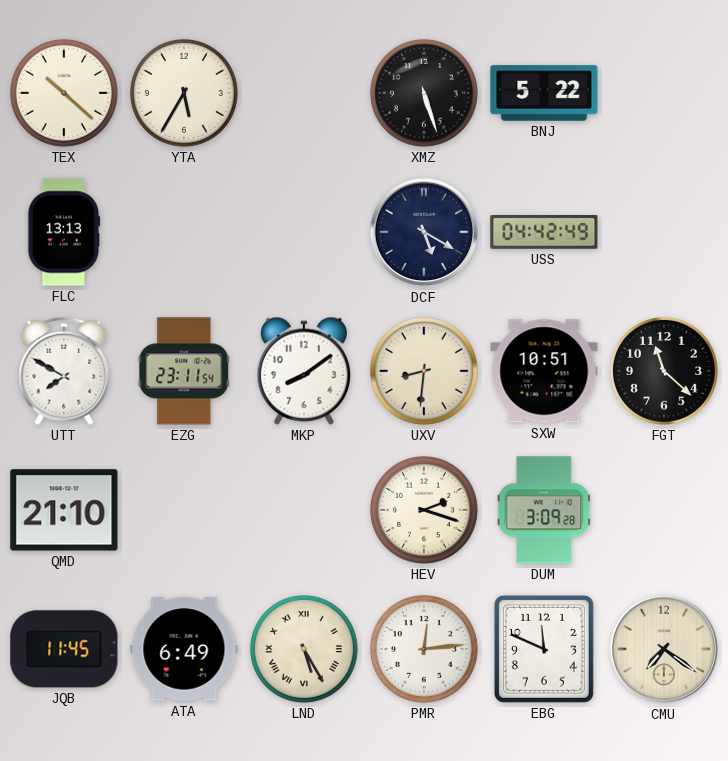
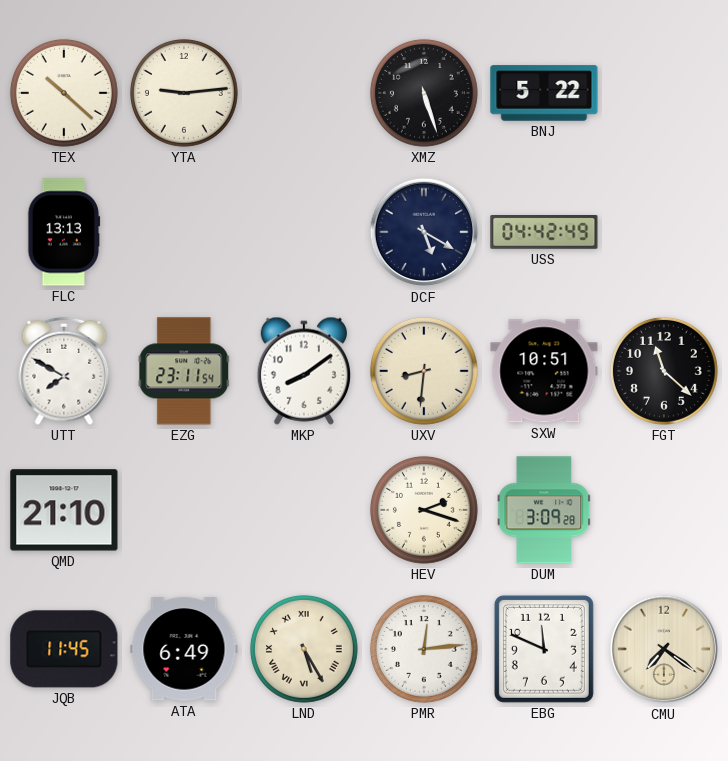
YTA: 5:35 -> 9:14 (184, 93)
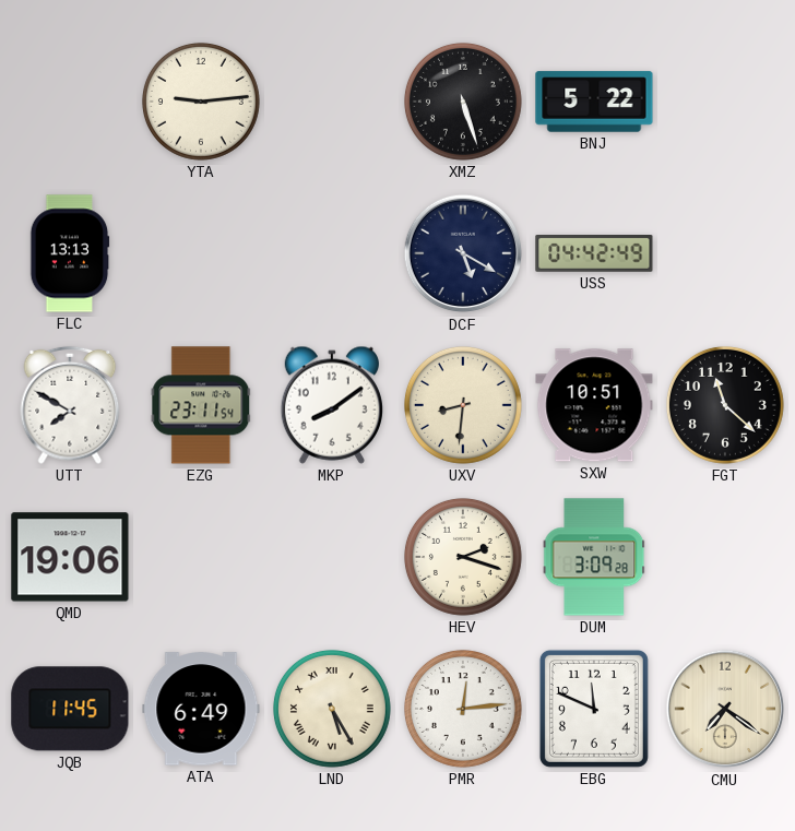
TEX: 10:22 -> none (64, 93)
QMD: 21:10 -> 19:06 (70, 557)
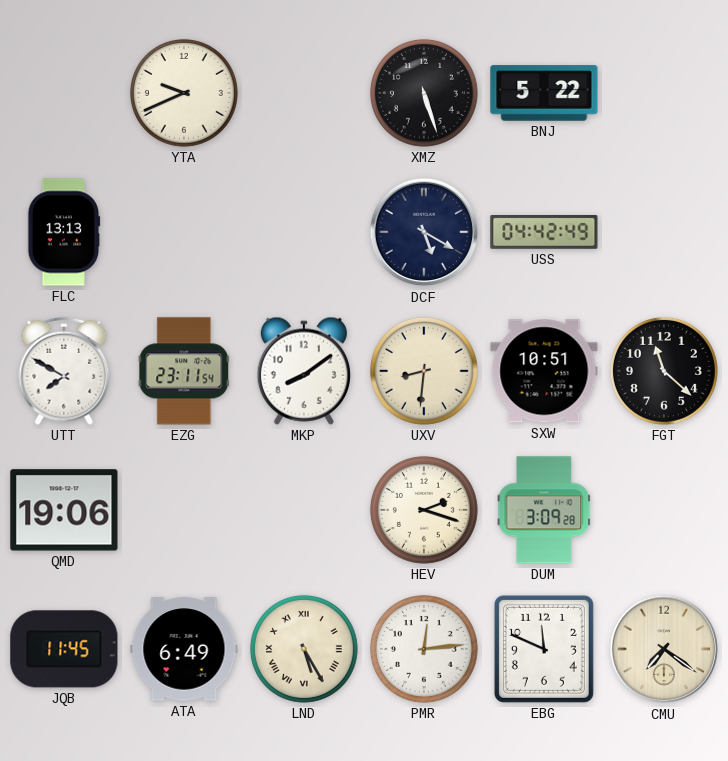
YTA: 9:14 -> 9:41 (184, 93)
